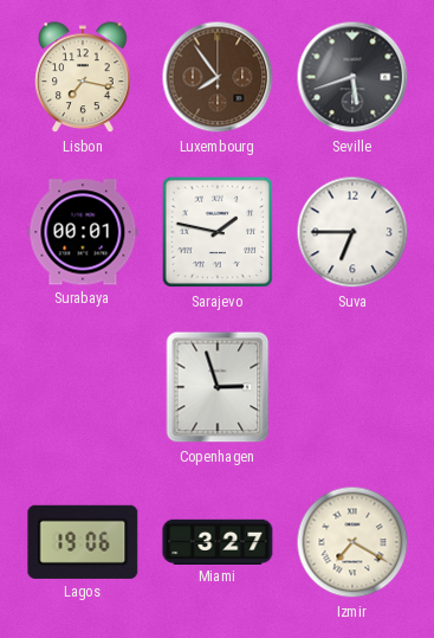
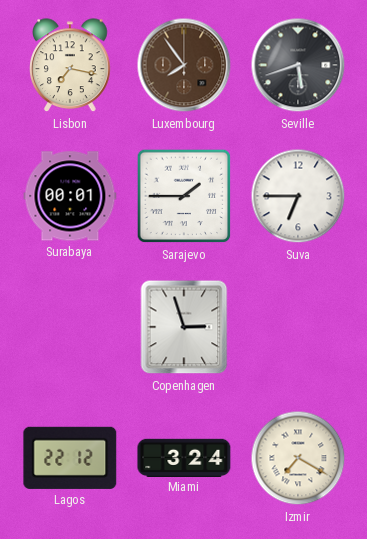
Sarajevo: 1:47 -> 1:45 (184, 196)
Lagos: 19:06 -> 22:12 (70, 458)
Miami: 3:27 -> 3:24 (184, 457)
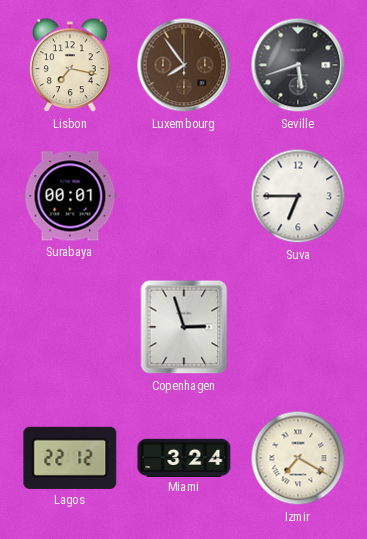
Sarajevo: 1:45 -> none (184, 196)
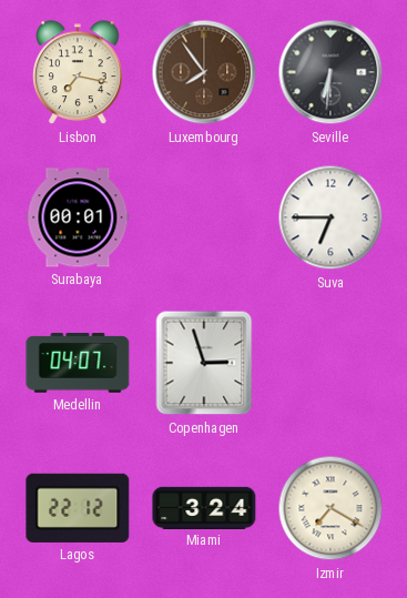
Seville: 5:42 -> 6:31 (330, 72)
Medellin: none -> 04:07 (78, 363)
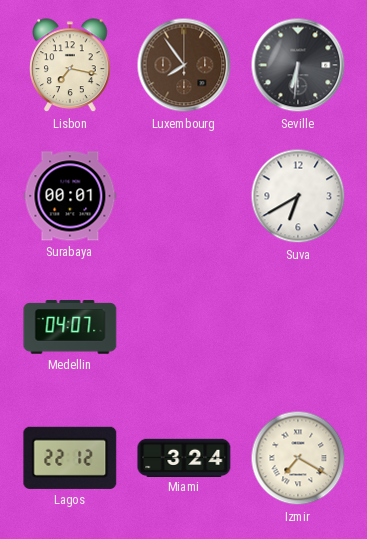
Suva: 6:45 -> 6:40 (298, 196)
Copenhagen: 2:57 -> none (204, 363)
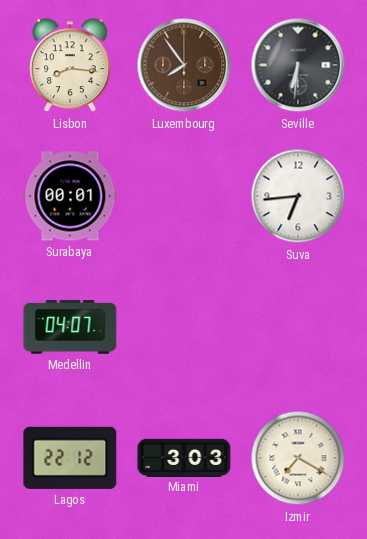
Lisbon: 7:17 -> 8:16 (70, 66)
Suva: 6:40 -> 6:44 (298, 196)
Miami: 3:24 -> 3:03 (184, 457)
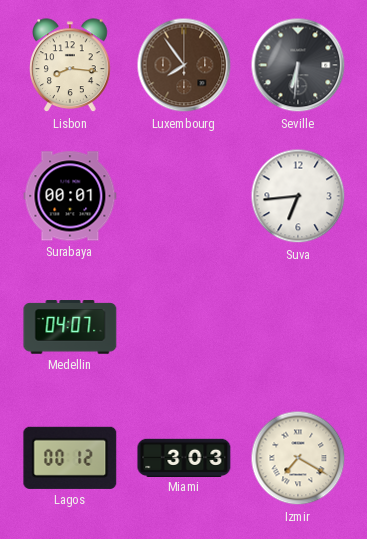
Lagos: 22:12 -> 00:12 (70, 458)
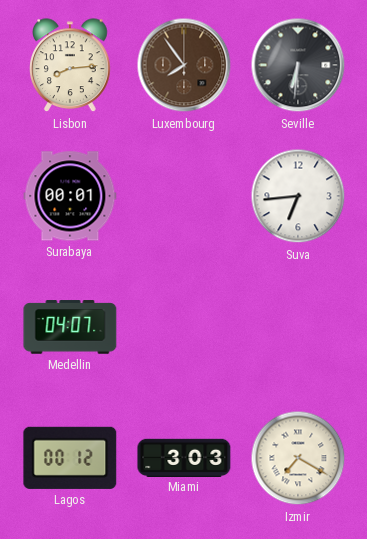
Lisbon: 8:16 -> 8:14 (70, 66)
